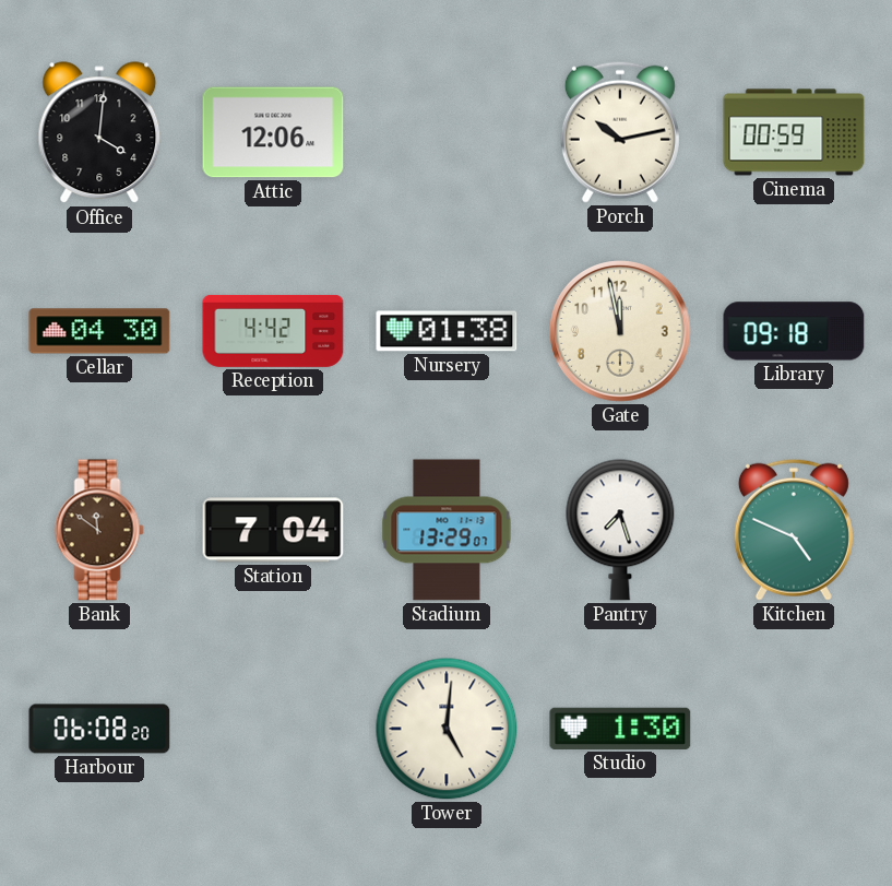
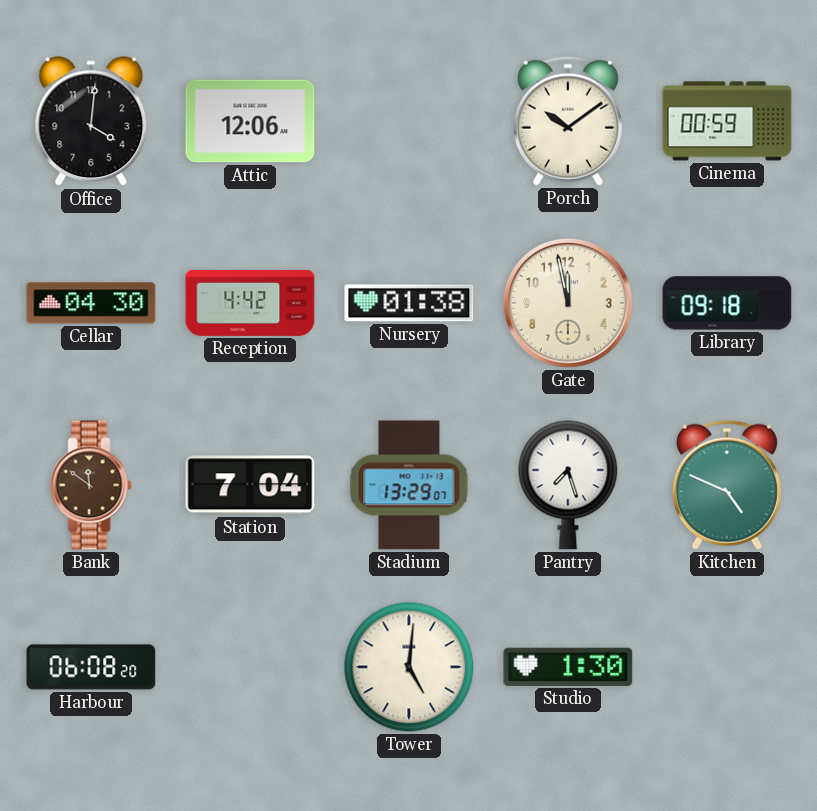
Porch: 10:13 -> 10:09 (568, 121)
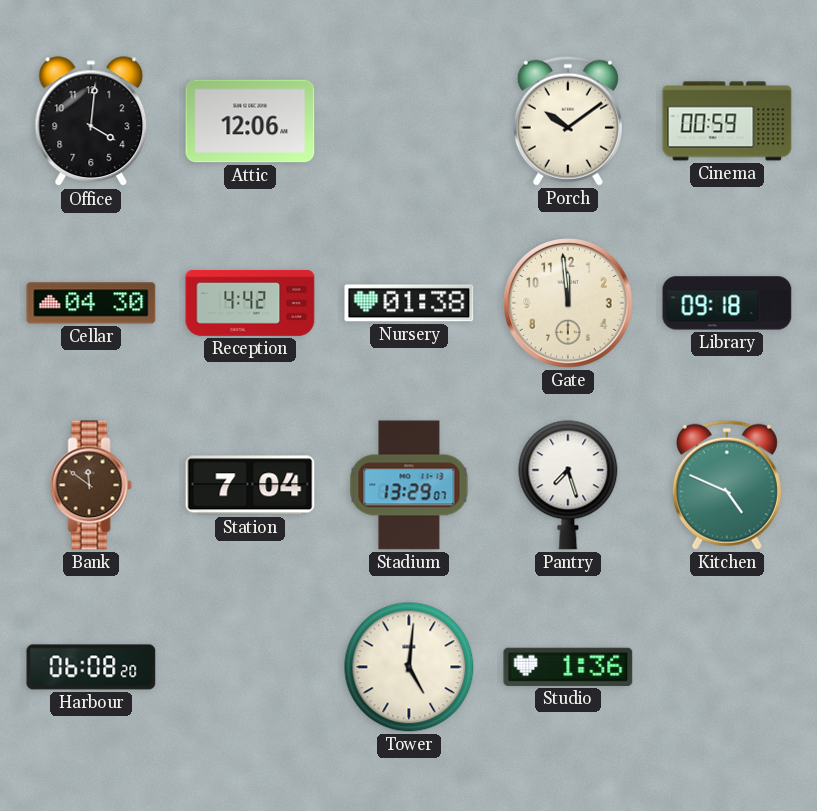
Gate: 11:58 -> 11:59 (568, 303)
Studio: 1:30 -> 1:36 (568, 667)
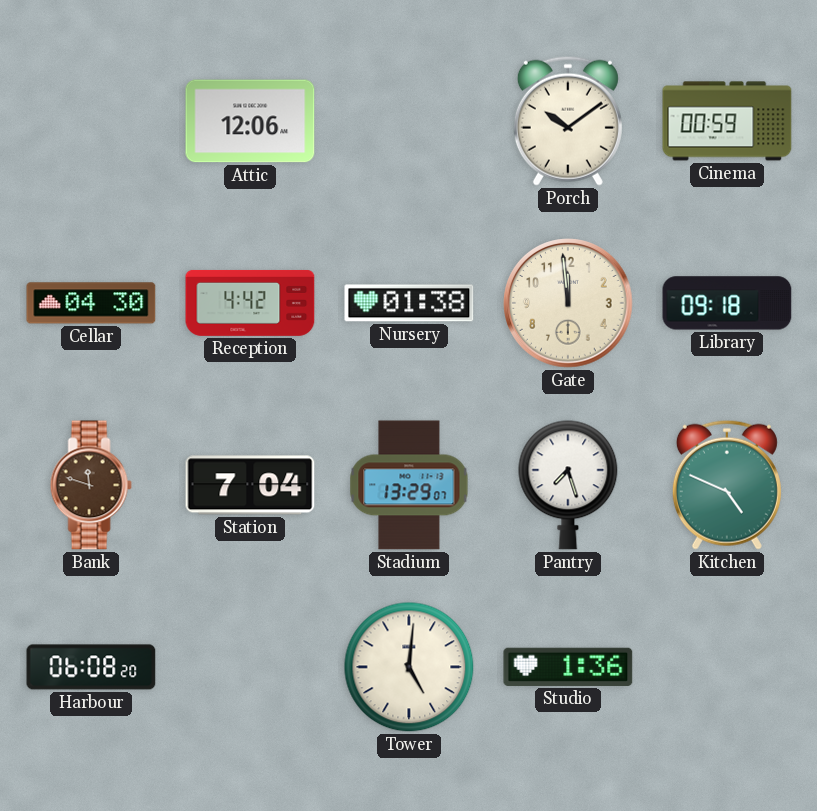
Office: 4:01 -> none (91, 122)
Bank: 11:51 -> 11:48 (91, 485)
